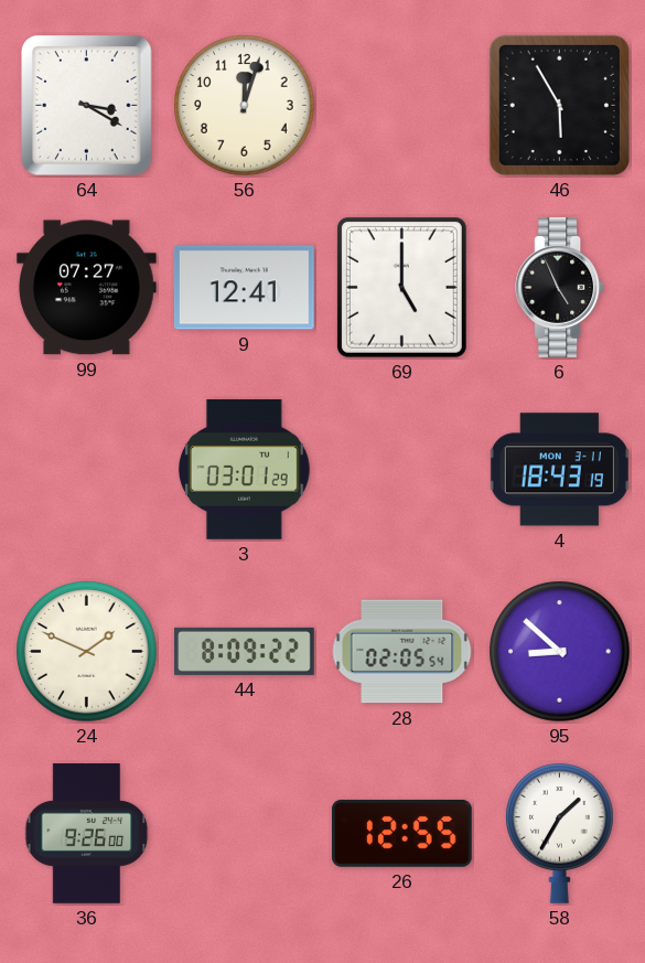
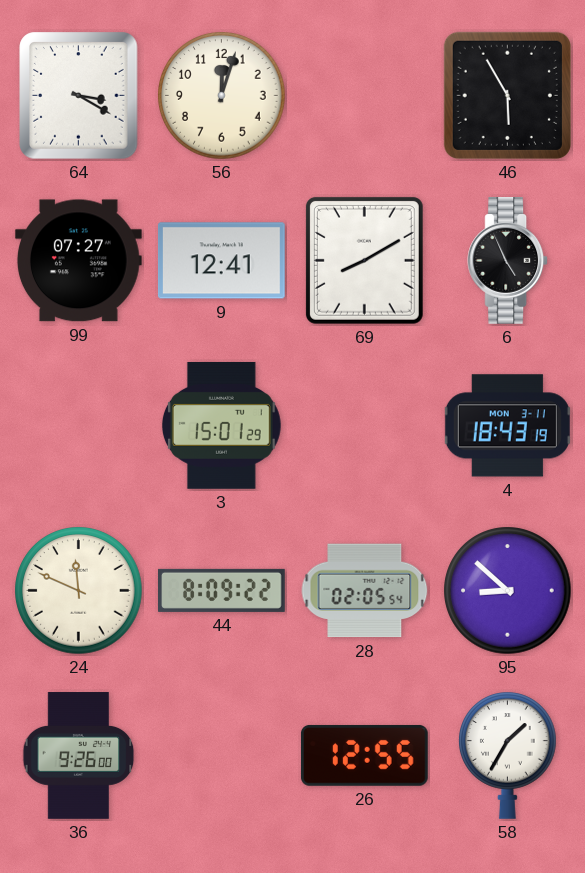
69: 5:00 -> 8:10 (364, 260)
3: 03:01 -> 15:01 (221, 425)
24: 1:49 -> 11:49 (79, 591)
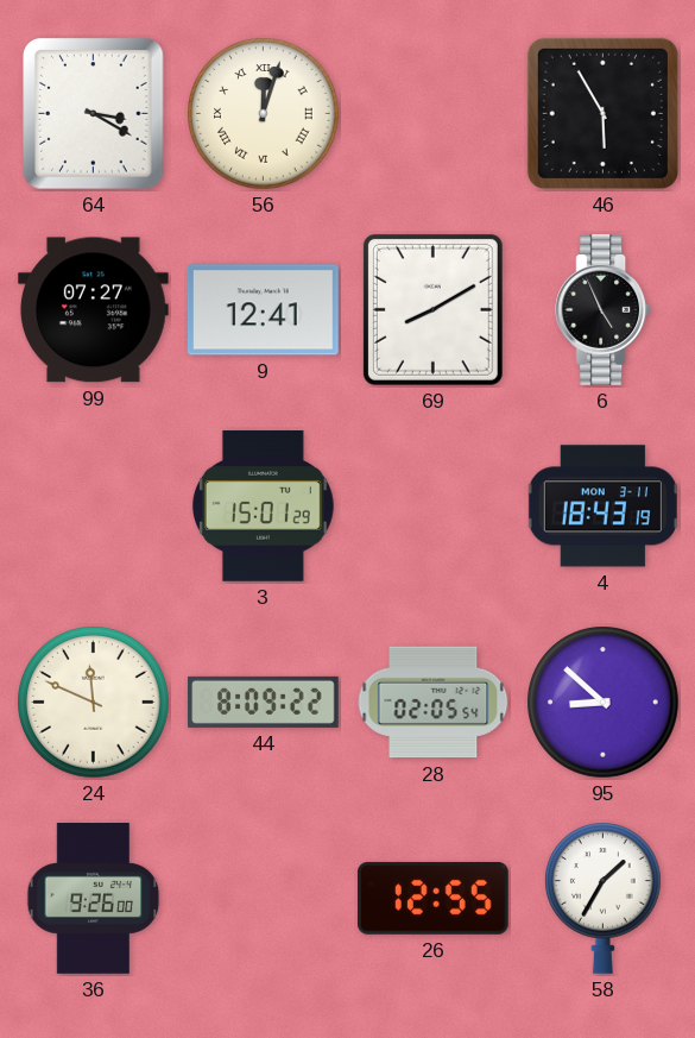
56 numerals: Arabic -> Roman (264, 114)
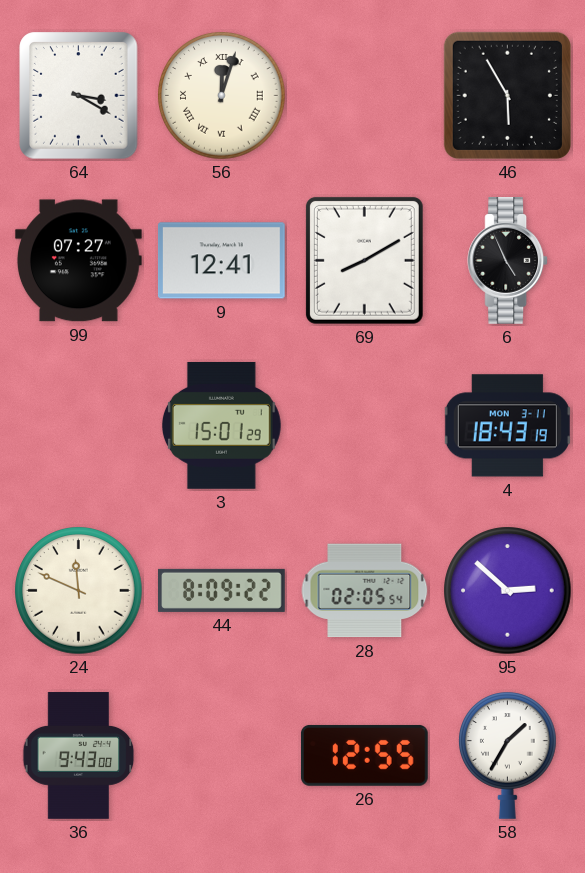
95: 8:52 -> 2:52 (508, 591)
36: 9:26 -> 9:43 (79, 756)
